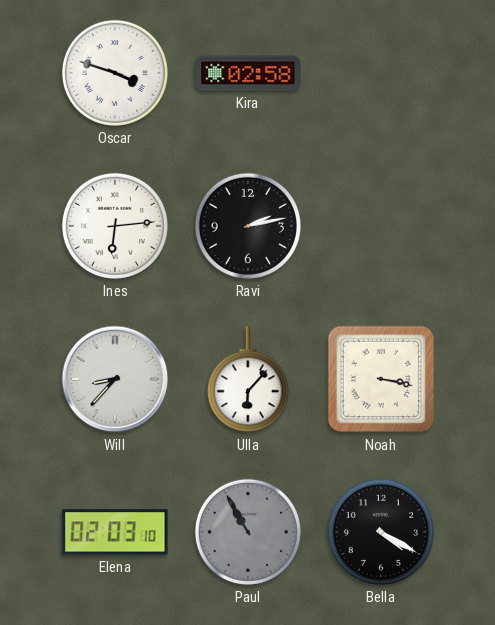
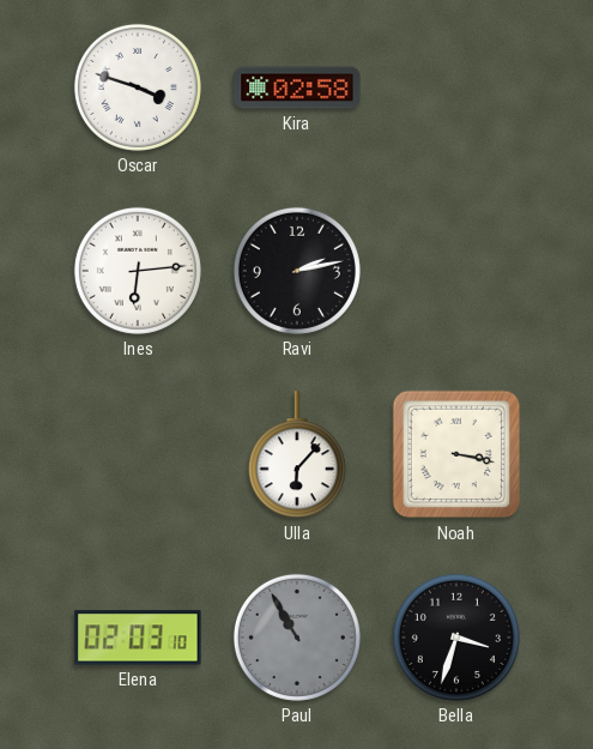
Will: 8:37 -> none (115, 379)
Bella: 4:20 -> 3:33 (456, 638)
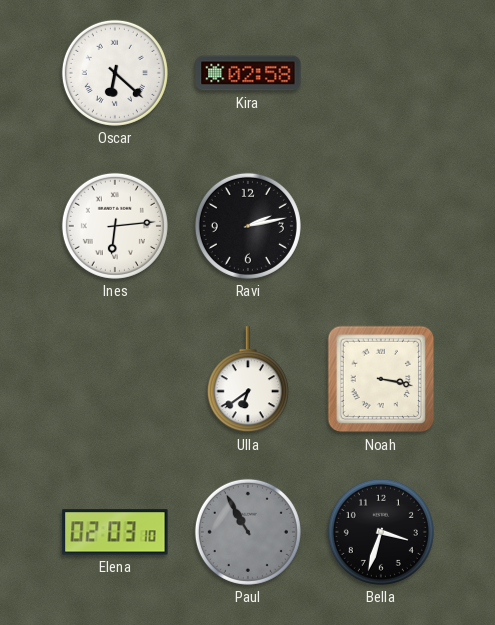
Oscar: 3:48 -> 6:22 (115, 73)
Ulla: 6:07 -> 6:39 (248, 380)
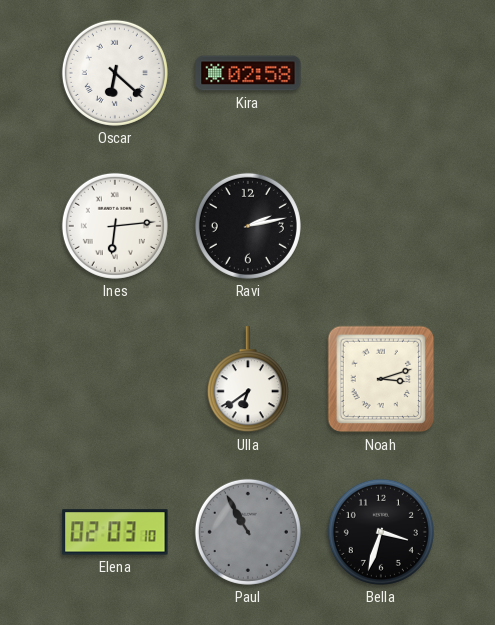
Noah: 3:17 -> 3:12 (381, 379)
